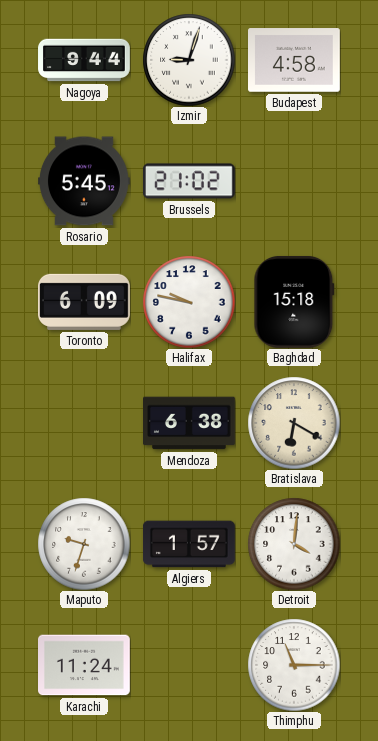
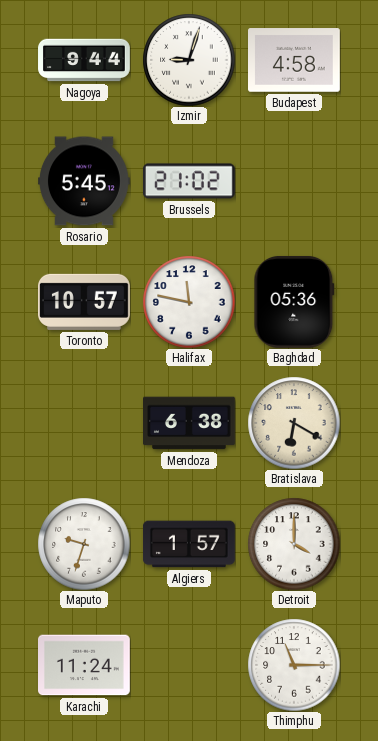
Toronto: 6:09 -> 10:57 (85, 302)
Halifax: 9:47 -> 11:47 (189, 302)
Baghdad: 15:18 -> 05:36 (294, 302)
Detroit: 4:01 -> 4:00 (294, 544)
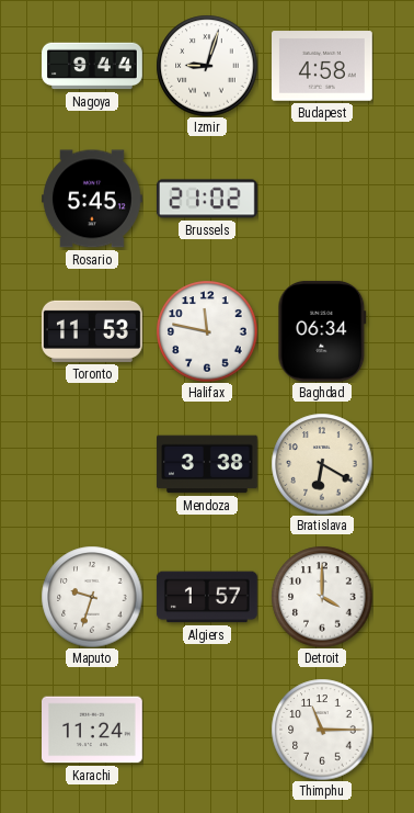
Toronto: 10:57 -> 11:53 (93, 331)
Baghdad: 05:36 -> 06:34 (322, 331)
Mendoza: 6:38 -> 3:38 (208, 464)
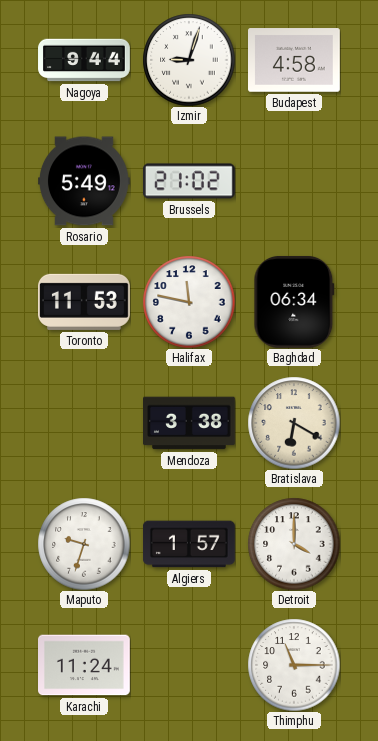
Rosario: 5:45 -> 5:49 (85, 181)
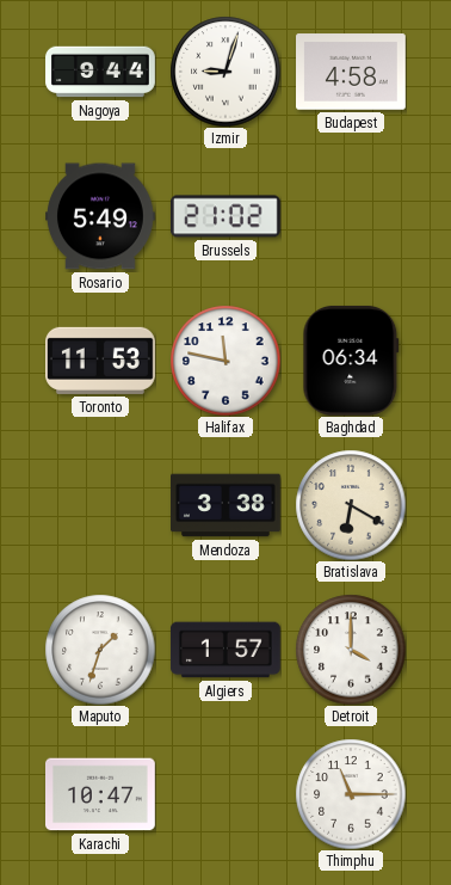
Maputo: 9:33 -> 1:33 (100, 650)
Karachi: 11:24 -> 10:47 (101, 794)
